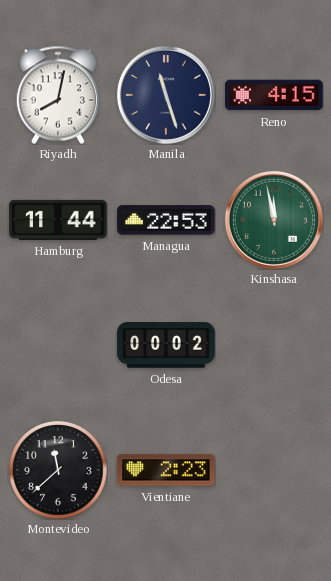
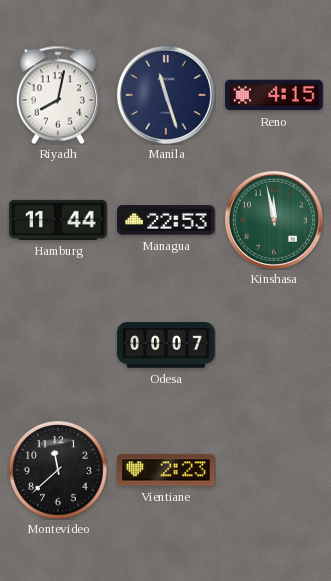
Odesa: 00:02 -> 00:07 (166, 345)
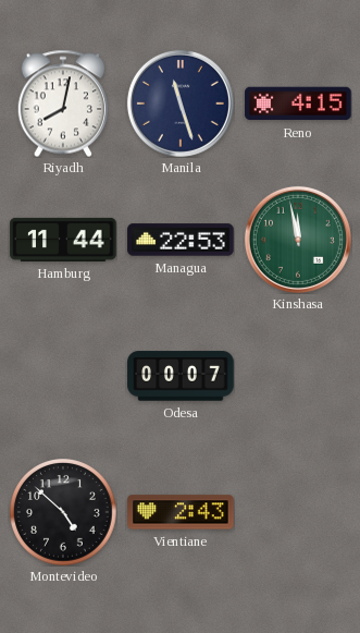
Montevideo: 11:38 -> 4:52 (64, 513)
Vientiane: 2:23 -> 2:43 (181, 512)
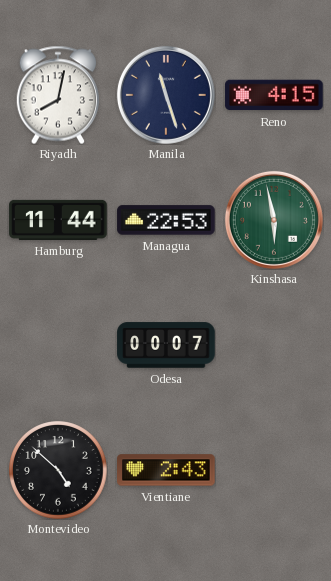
Kinshasa: 11:58 -> 5:58 (274, 220)
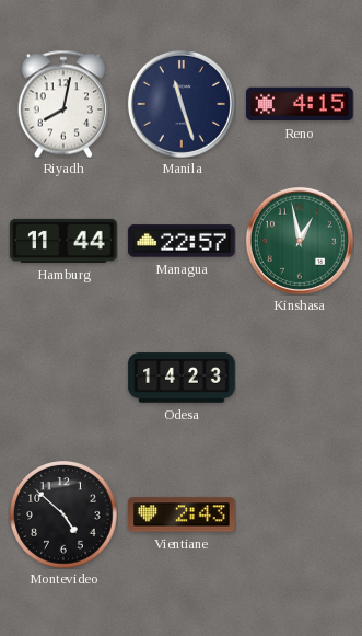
Managua: 22:53 -> 22:57 (182, 241)
Kinshasa: 5:58 -> 12:58 (300, 241)
Odesa: 00:07 -> 14:23 (182, 378)
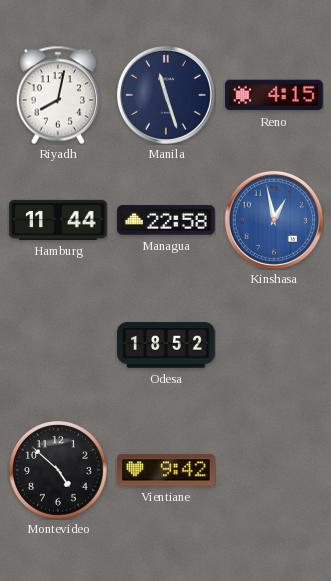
Managua: 22:57 -> 22:58 (166, 220)
Kinshasa dial: green -> blue (274, 220)
Odesa: 14:23 -> 18:52 (166, 345)
Vientiane: 2:43 -> 9:42 (166, 470)
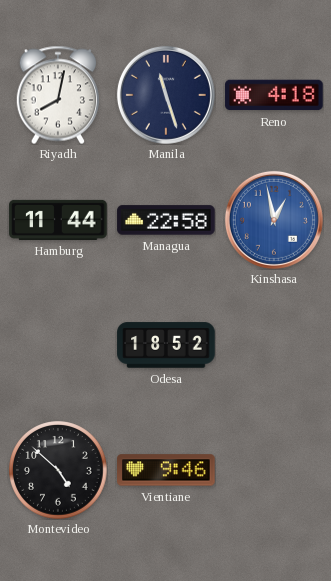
Reno: 4:15 -> 4:18 (274, 95)
Vientiane: 9:42 -> 9:46 (166, 470)
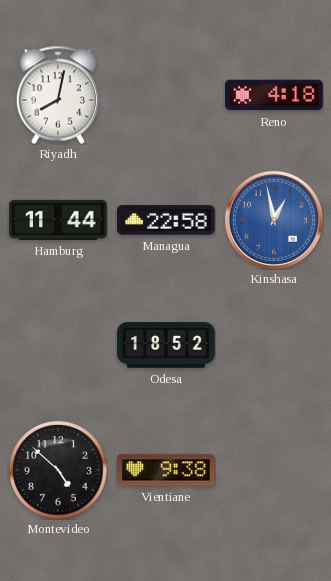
Manila: 11:27 -> none (166, 95)
Vientiane: 9:46 -> 9:38 (166, 470)
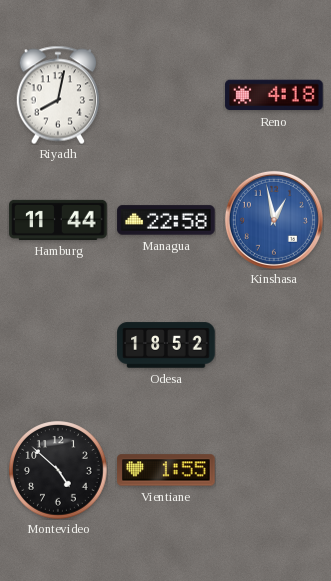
Vientiane: 9:38 -> 1:55 (166, 470)
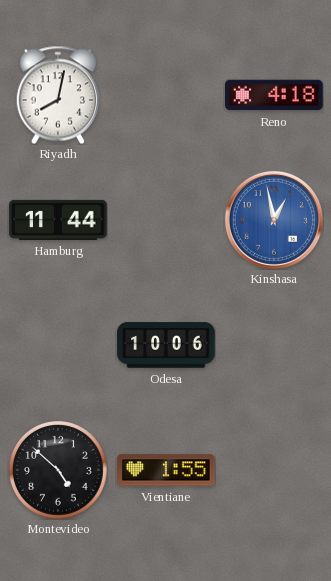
Managua: 22:58 -> none (166, 220)
Odesa: 18:52 -> 10:06 (166, 345)
